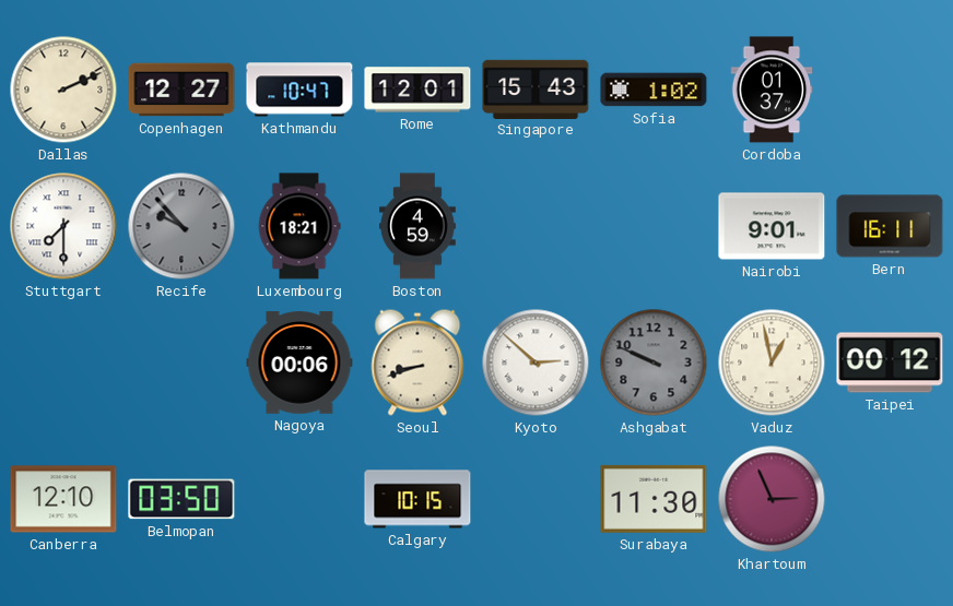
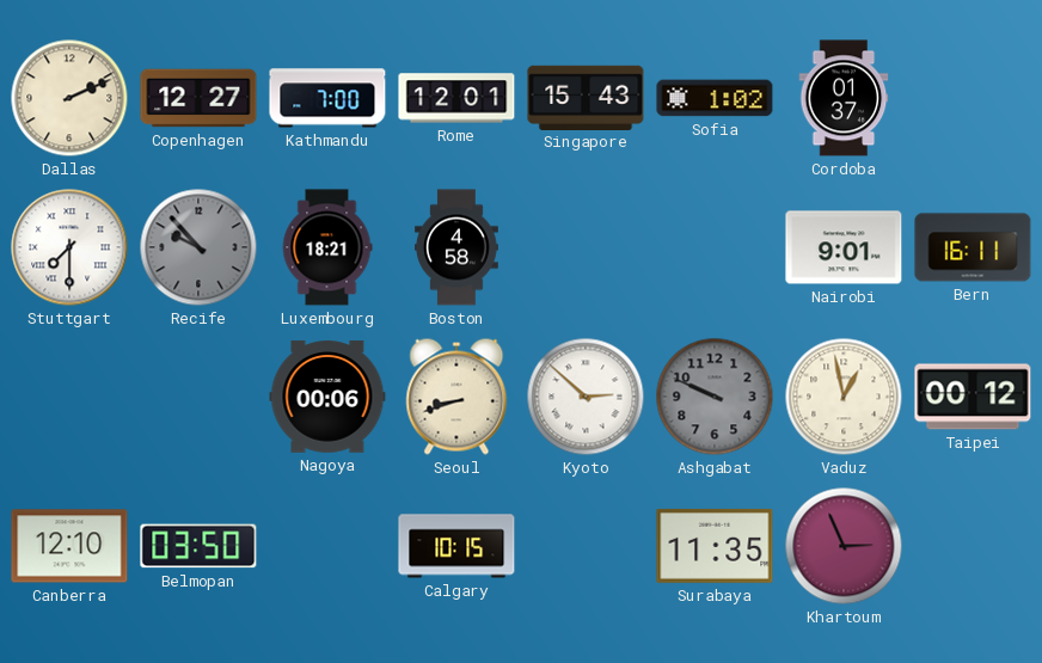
Kathmandu: 10:47 -> 7:00 (327, 98)
Boston: 4:59 -> 4:58 (458, 247)
Surabaya: 11:30 -> 11:35 (715, 546)
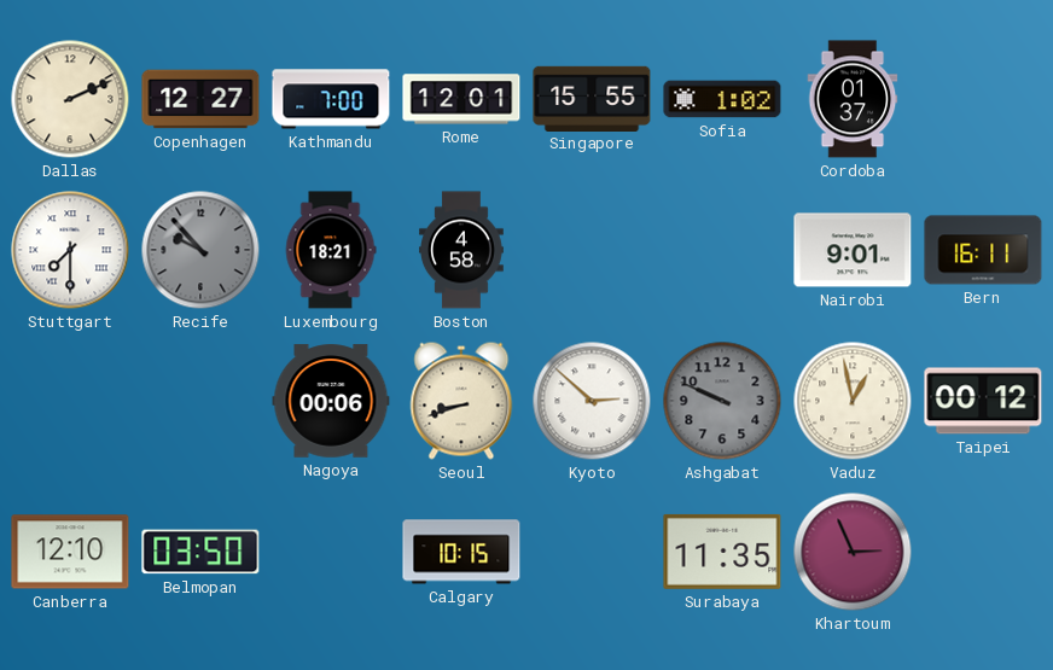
Singapore: 15:43 -> 15:55 (592, 98)
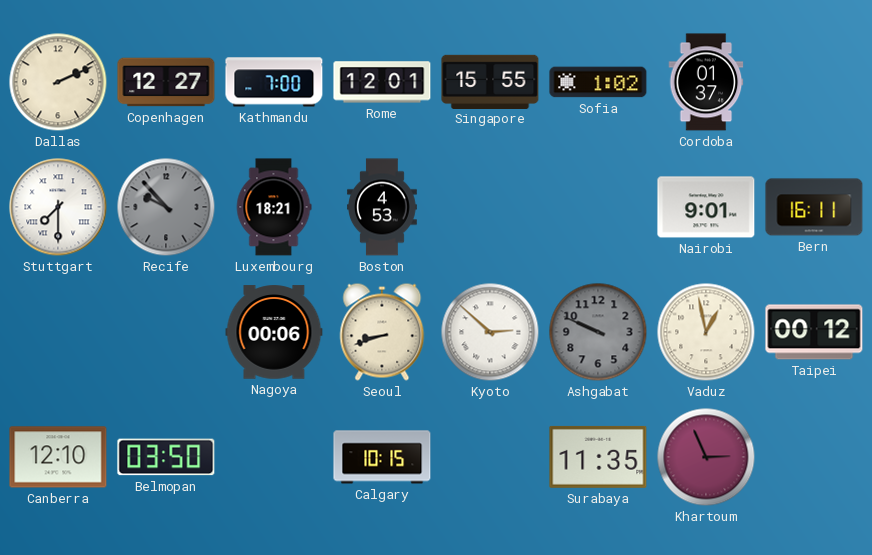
Boston: 4:58 -> 4:53 (383, 207)
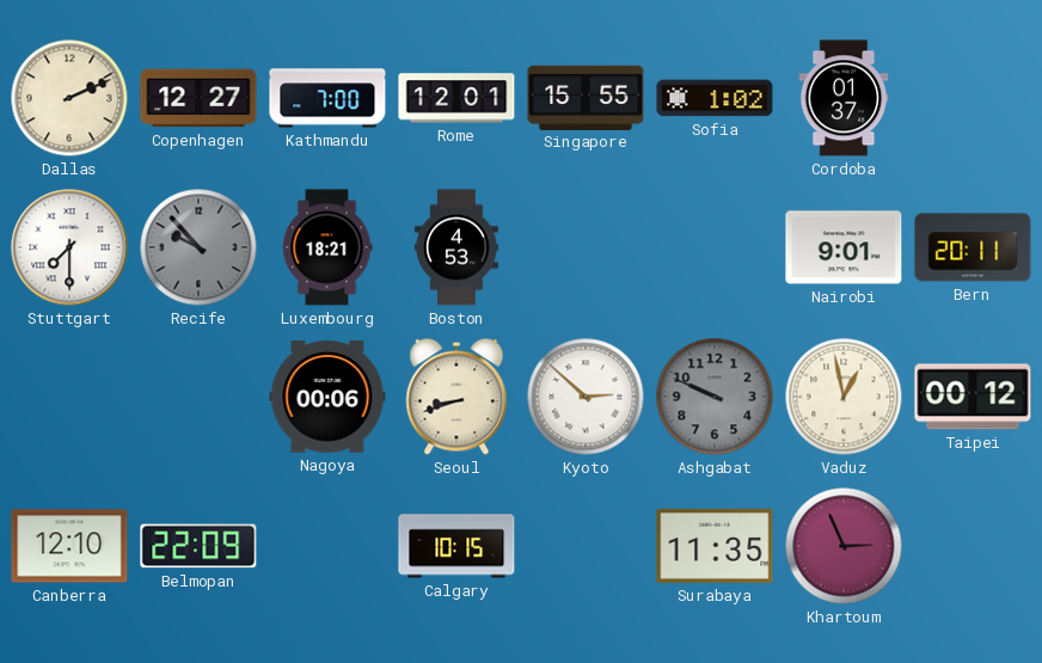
Bern: 16:11 -> 20:11 (973, 247)
Belmopan: 03:50 -> 22:09 (198, 546)
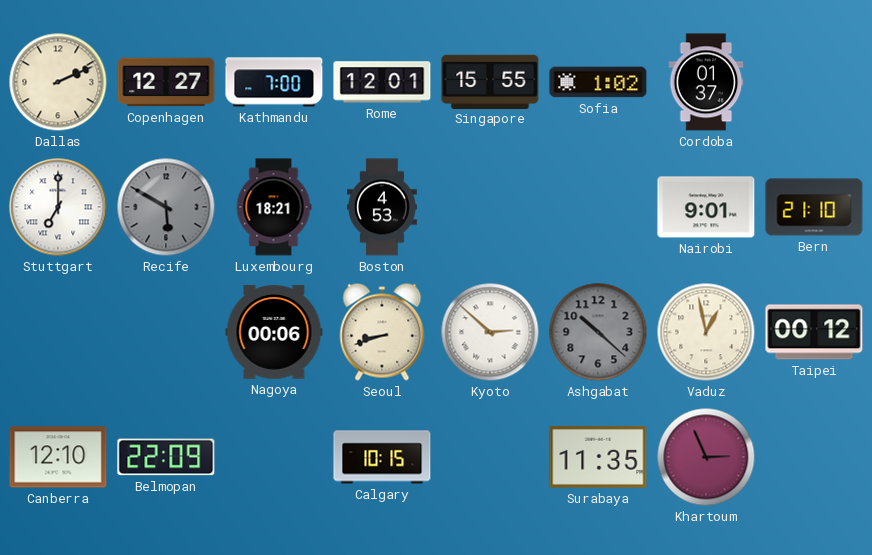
Stuttgart: 7:30 -> 7:00 (58, 207)
Recife: 9:53 -> 5:50 (166, 207)
Bern: 20:11 -> 21:10 (814, 207)
Ashgabat: 9:49 -> 10:22 (598, 332)
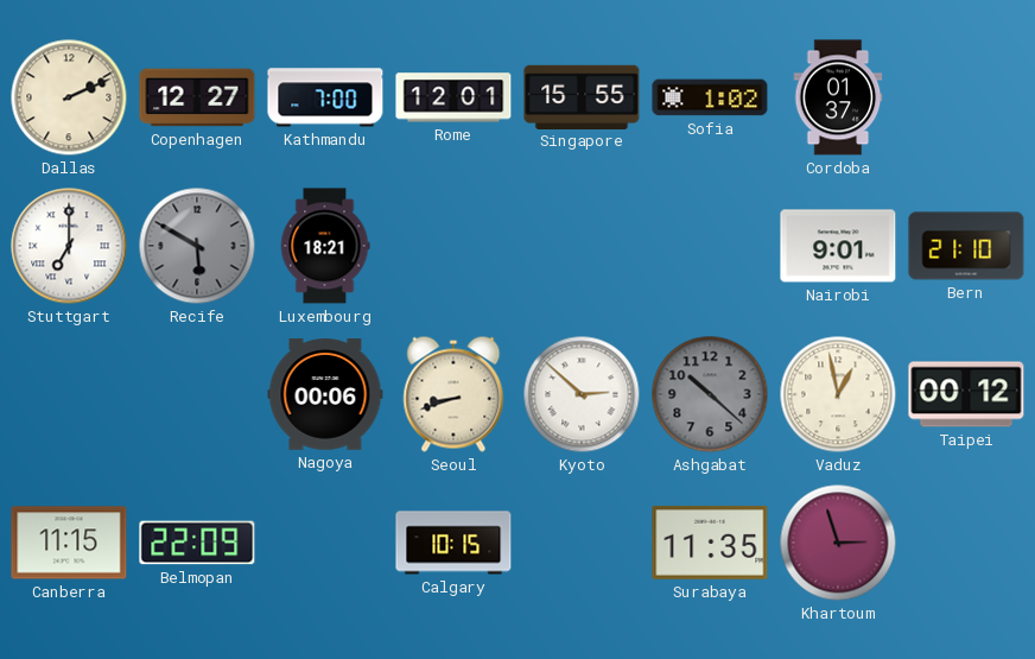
Boston: 4:53 -> none (383, 207)
Canberra: 12:10 -> 11:15 (69, 543)
Khartoum: 2:56 -> 2:57 (838, 543)
